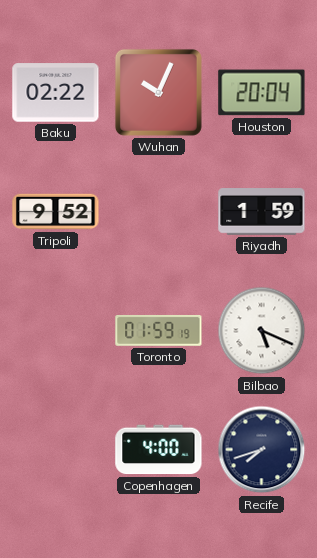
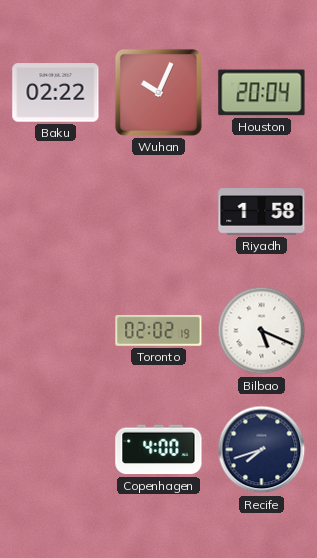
Tripoli: 9:52 -> none (56, 212)
Riyadh: 1:59 -> 1:58 (262, 212)
Toronto: 01:59 -> 02:02 (159, 330)
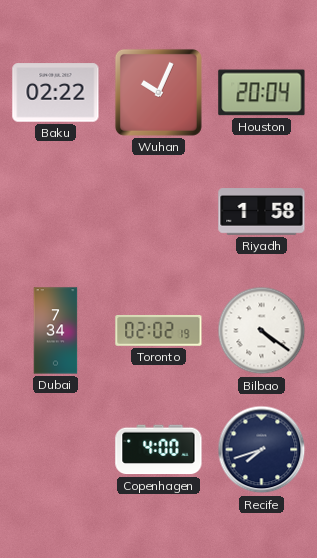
Dubai: none -> 7:34 (56, 331)
Bilbao: 5:19 -> 4:21 (262, 331)
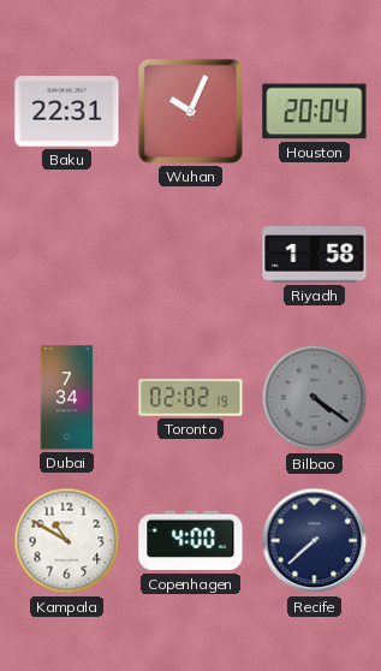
Baku: 02:22 -> 22:31 (67, 112)
Bilbao dial: white -> grey (315, 398)
Kampala: none -> 10:50 (67, 541)
Recife: 7:42 -> 7:38 (315, 541)
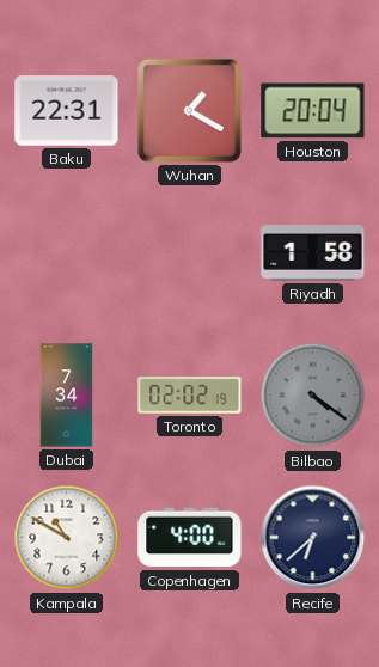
Wuhan: 10:04 -> 1:20 (189, 110)
Recife: 7:38 -> 6:38 (313, 538)
